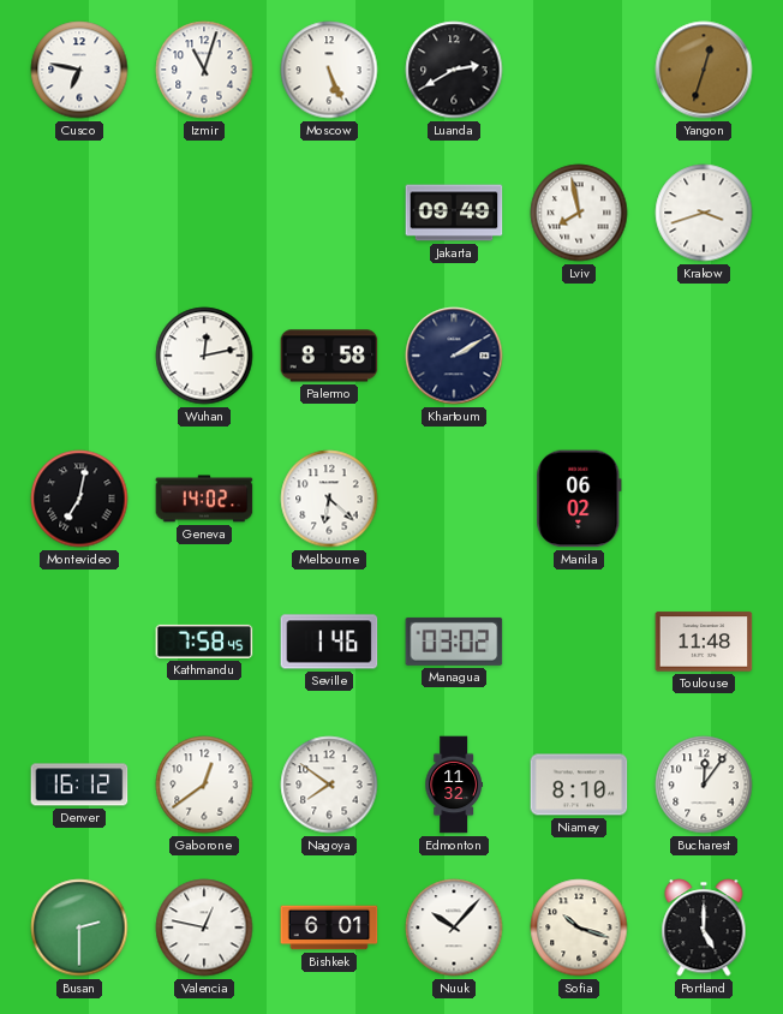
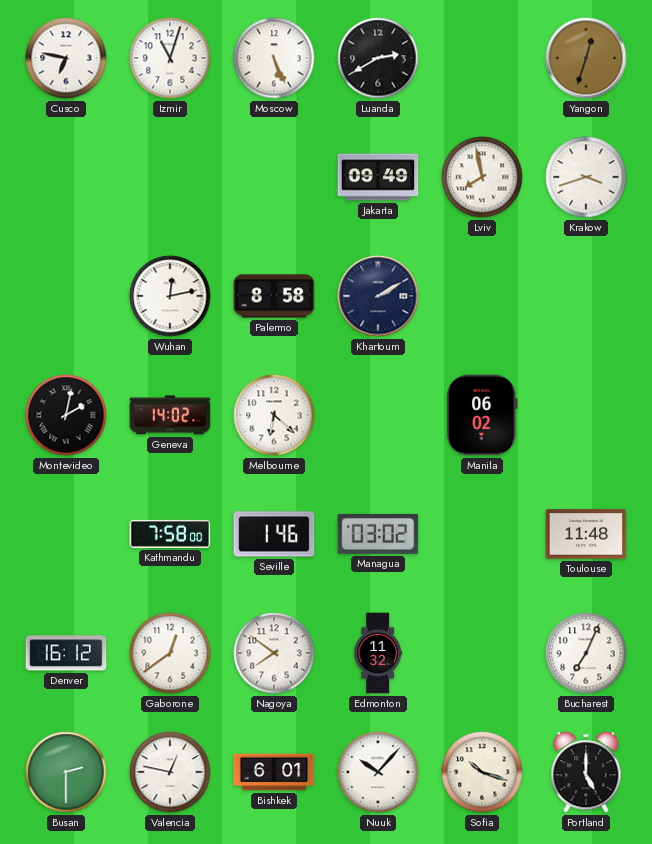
Montevideo: 7:02 -> 2:02 (66, 415)
Kathmandu: 7:58:45 -> 7:58:00 (170, 534)
Niamey: 8:10 -> none (579, 785)
Bucharest: 12:06 -> 7:04 (586, 653)
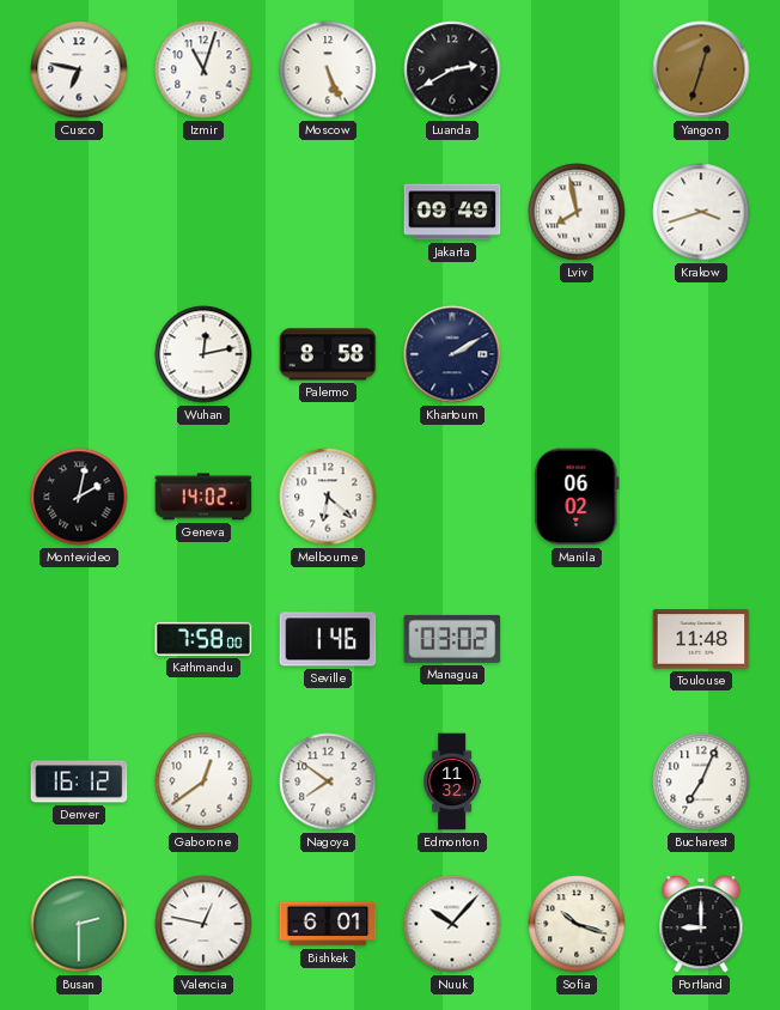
Portland: 5:00 -> 9:00 (701, 924)
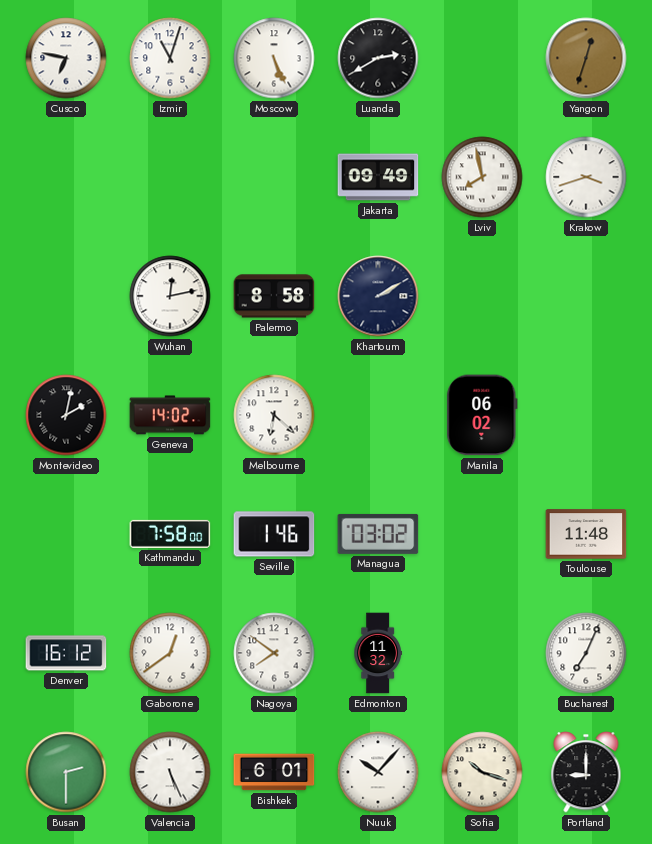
Valencia: 12:47 -> 5:26 (170, 772)
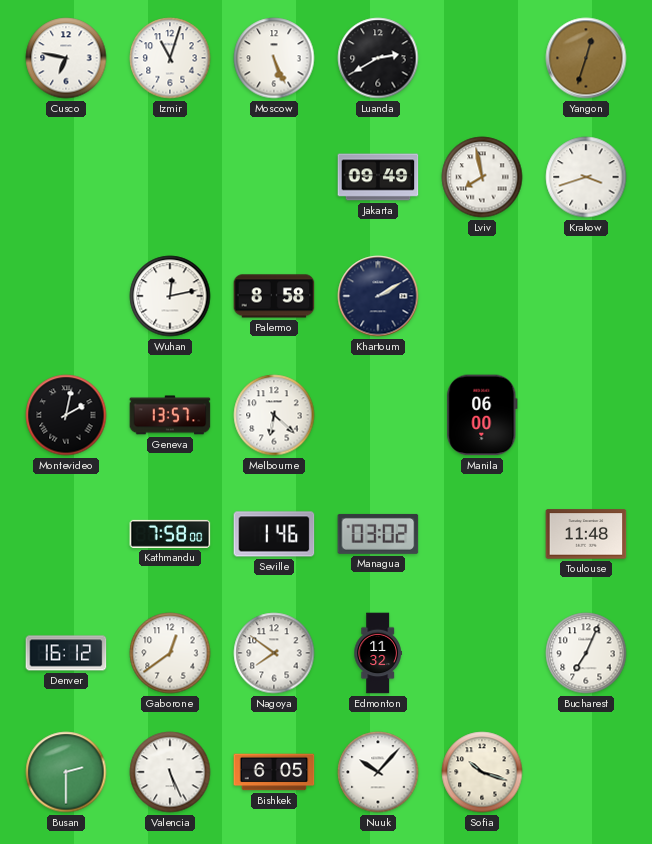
Geneva: 14:02 -> 13:57 (170, 415)
Manila: 06:02 -> 06:00 (482, 415)
Bishkek: 6:01 -> 6:05 (274, 772)
Portland: 9:00 -> none (586, 772)
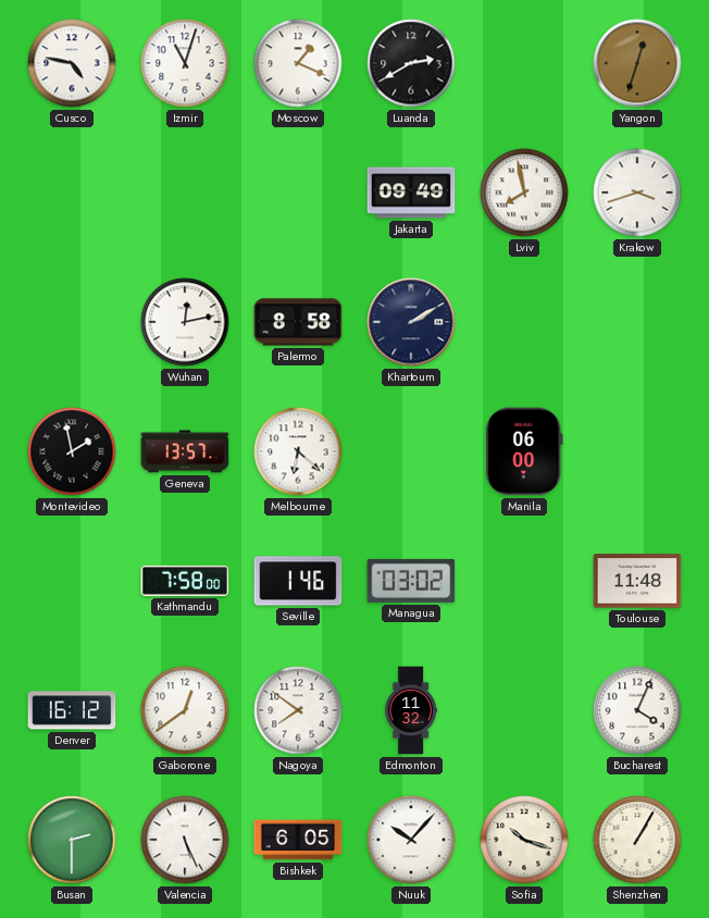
Cusco: 6:47 -> 4:47 (72, 63)
Moscow: 5:26 -> 1:19 (298, 63)
Montevideo: 2:02 -> 1:58 (72, 451)
Bucharest: 7:04 -> 4:04 (637, 710)
Shenzhen: none -> 1:05 (637, 840)
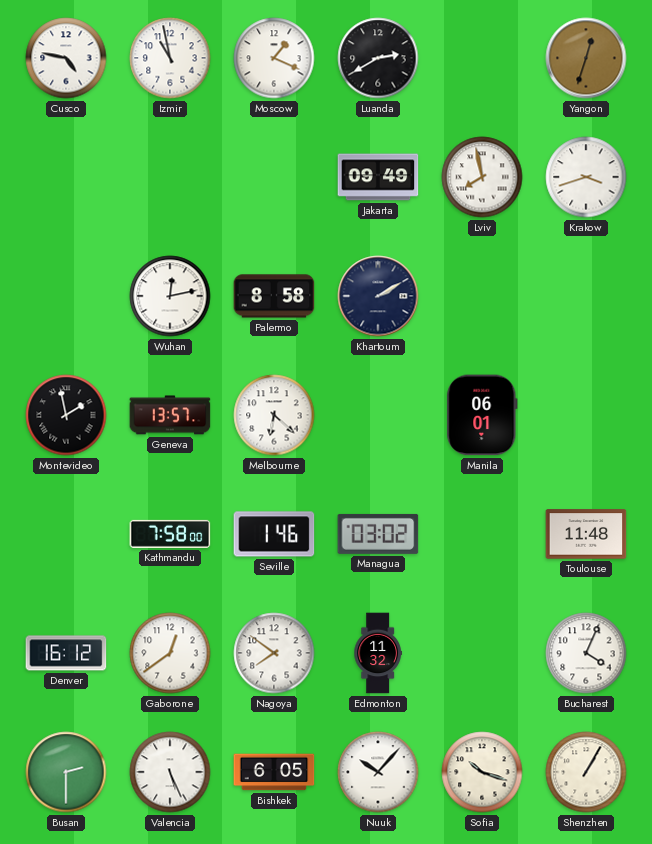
Izmir: 11:03 -> 10:58 (170, 58)
Manila: 06:00 -> 06:01 (482, 415)
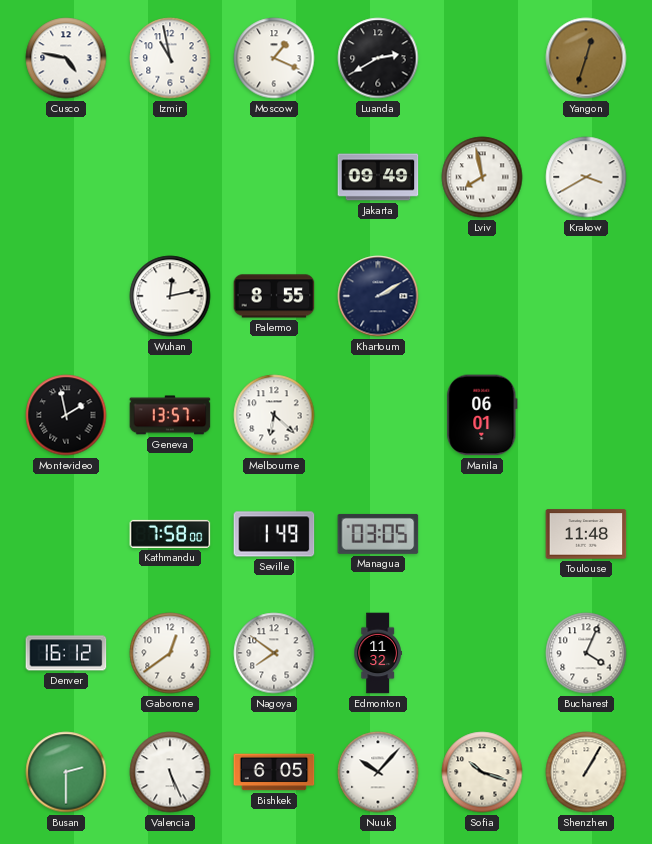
Krakow: 3:42 -> 3:40 (586, 177)
Palermo: 8:58 -> 8:55 (274, 296)
Seville: 1:46 -> 1:49 (274, 534)
Managua: 03:02 -> 03:05 (378, 534)
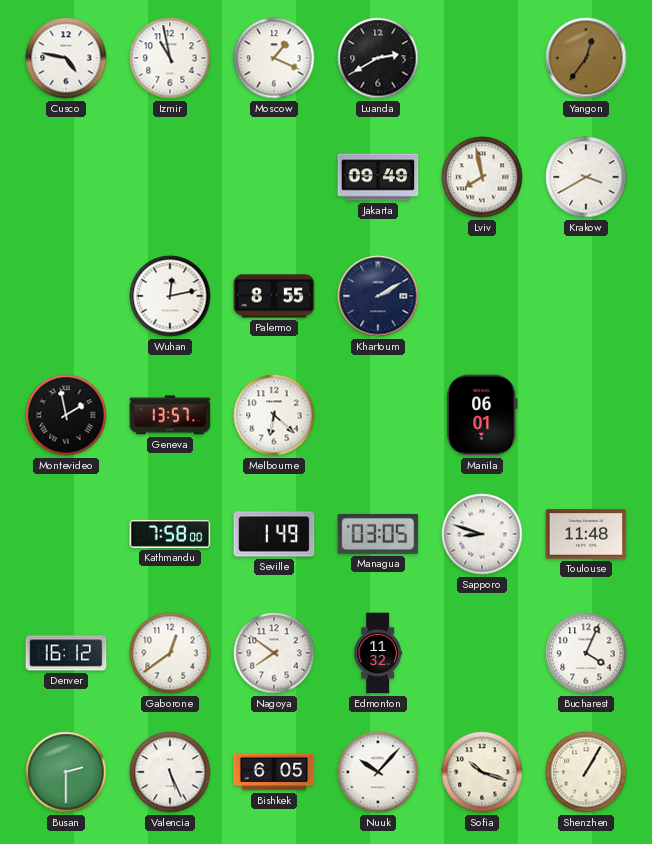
Yangon: 12:33 -> 12:36 (586, 58)
Sapporo: none -> 8:48 (482, 534)
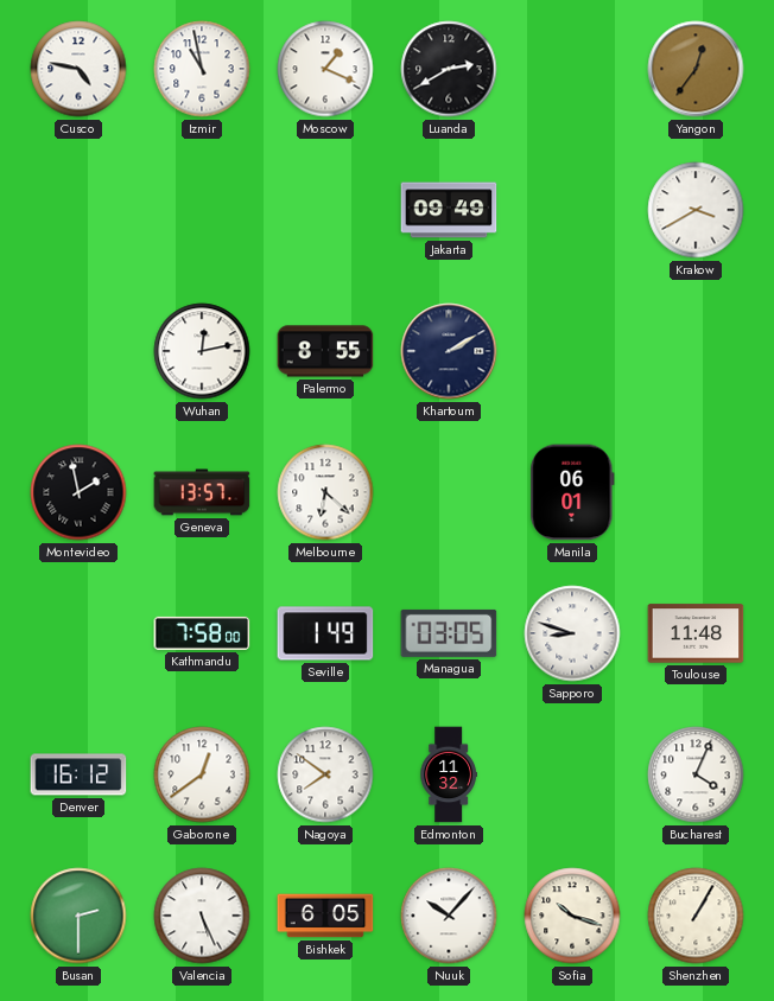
Lviv: 7:58 -> none (482, 177)
